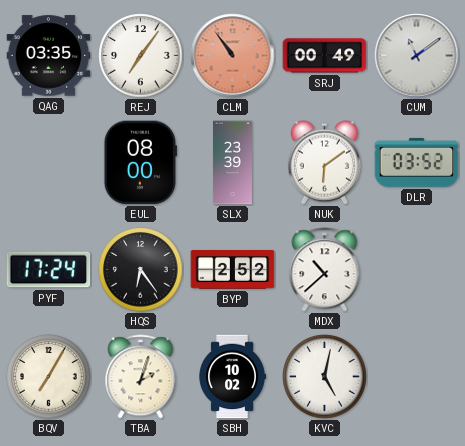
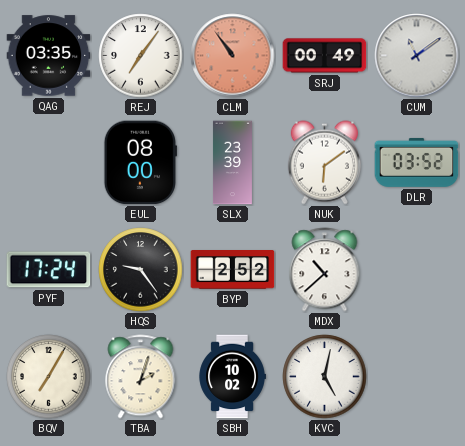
HQS: 6:24 -> 9:24 (141, 270)
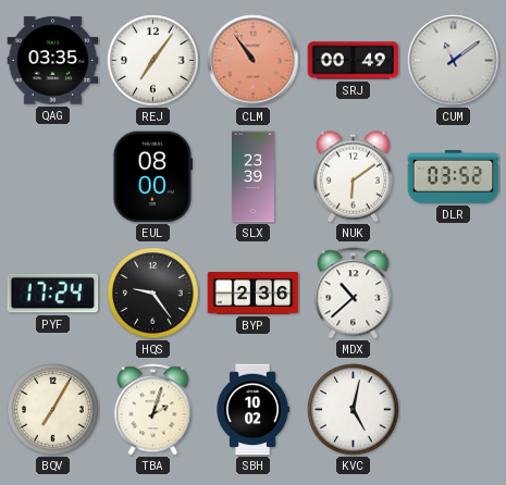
BYP: 2:52 -> 2:36 (254, 294)
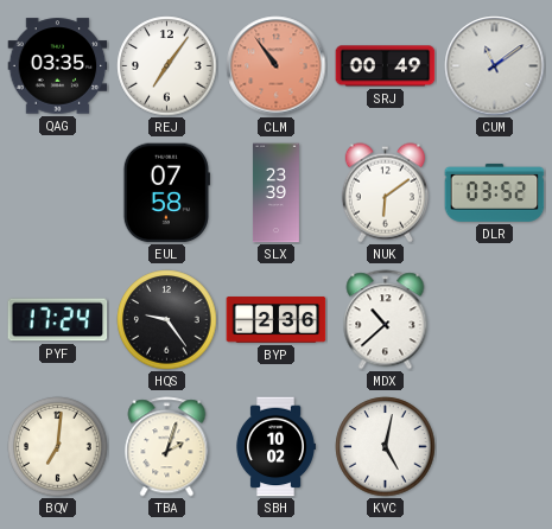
EUL: 08:00 -> 07:58 (166, 193)
BQV: 7:05 -> 7:01 (58, 447)
